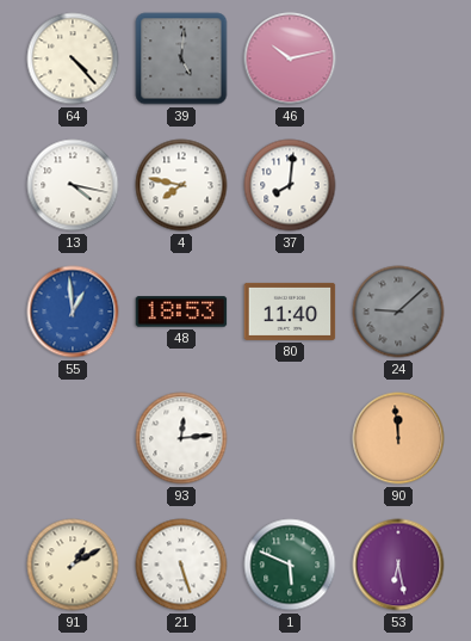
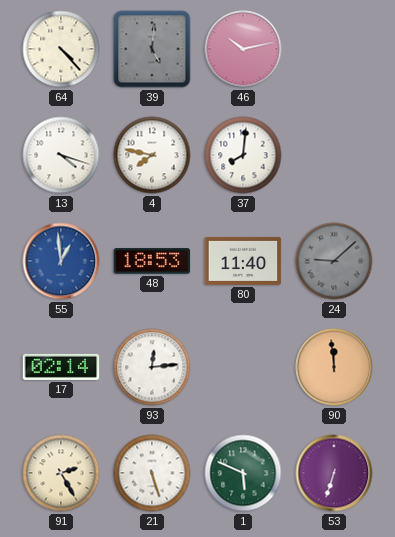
13: 4:17 -> 4:18 (61, 155)
17: none -> 02:14 (61, 367)
91: 1:10 -> 2:25 (61, 473)
53: 6:28 -> 6:33 (334, 473)
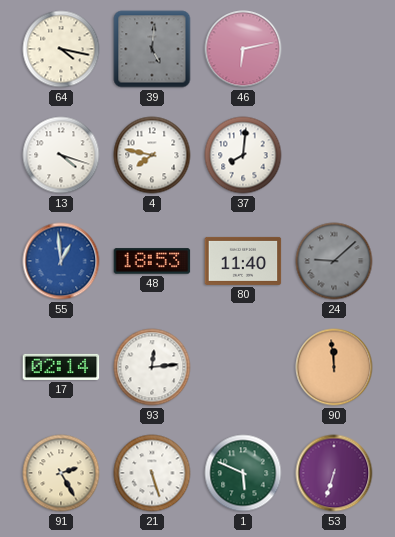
64: 4:23 -> 4:17 (61, 49)
46: 10:13 -> 6:13 (243, 49)
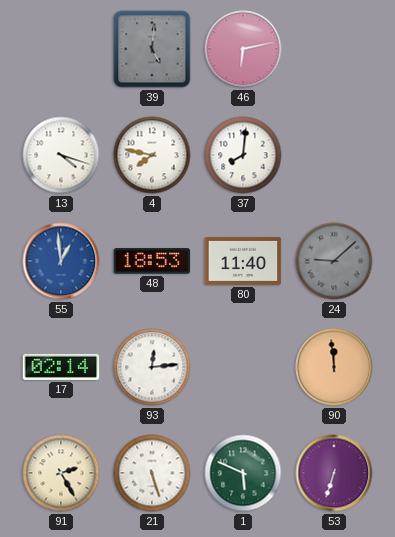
64: 4:17 -> none (61, 49)
